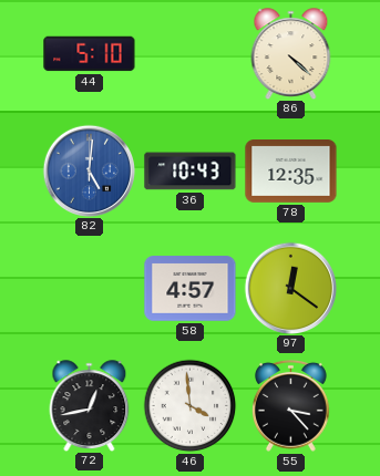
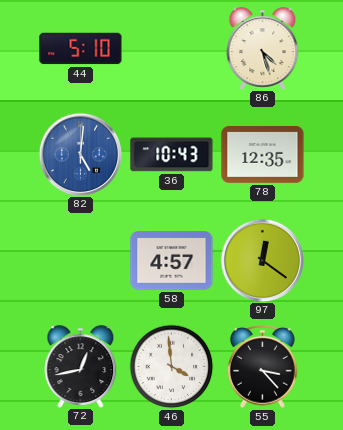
86: 4:22 -> 4:27 (263, 48)
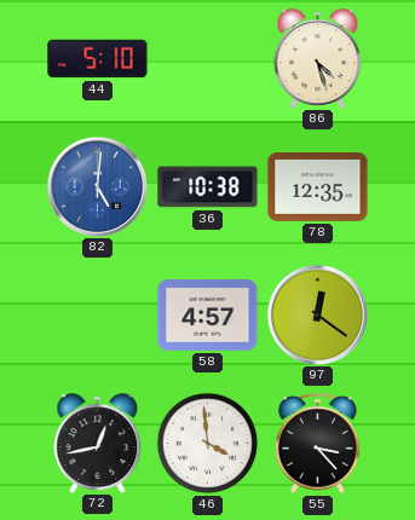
36: 10:43 -> 10:38 (208, 187)
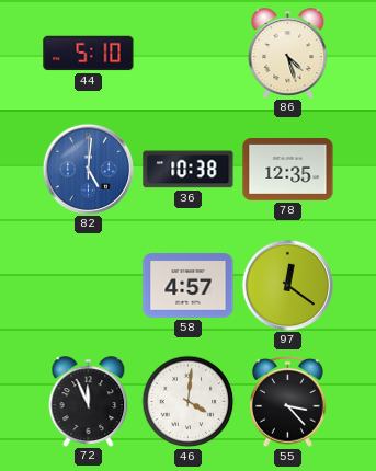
72: 12:43 -> 11:56 (89, 401)
46: 3:59 -> 4:01 (189, 402)
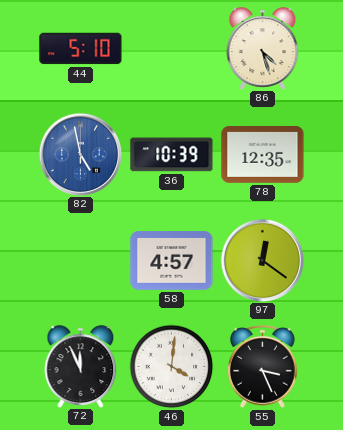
82: 5:01 -> 4:58 (80, 154)
36: 10:38 -> 10:39 (172, 155)
55: 3:23 -> 3:26 (263, 366)
